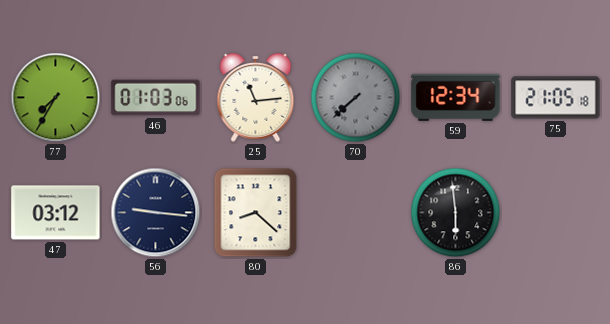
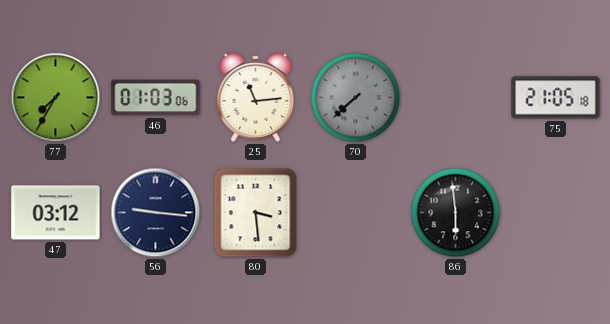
59: 12:34 -> none (456, 97)
80: 8:22 -> 3:29 (256, 213)
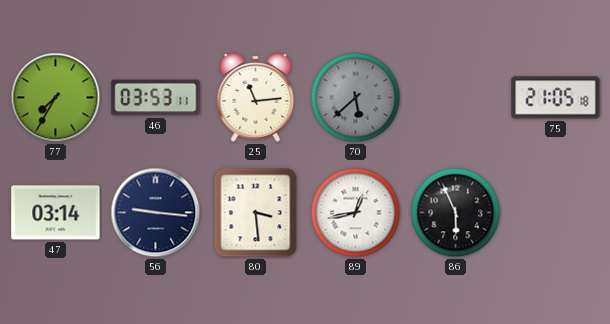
46: 01:03 -> 03:53 (156, 98)
70: 7:38 -> 5:38 (356, 98)
47: 03:12 -> 03:14 (56, 213)
89: none -> 12:43 (356, 213)
86: 5:59 -> 5:56 (456, 213)
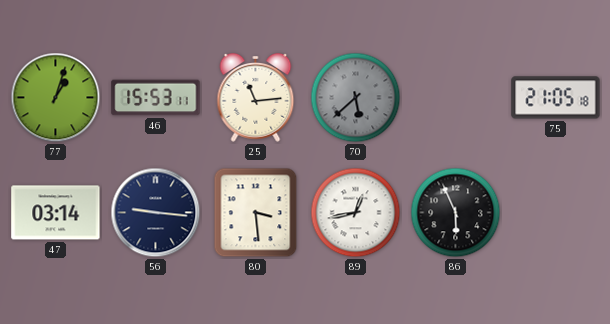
77: 7:35 -> 1:03 (56, 98)
46: 03:53 -> 15:53 (156, 98)
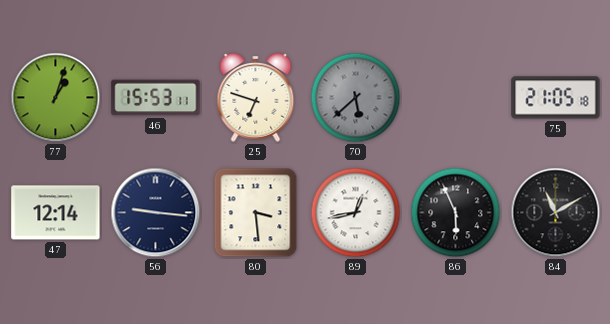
25: 11:14 -> 6:48 (256, 97)
47: 03:14 -> 12:14 (56, 213)
84: none -> 11:10 (556, 213)
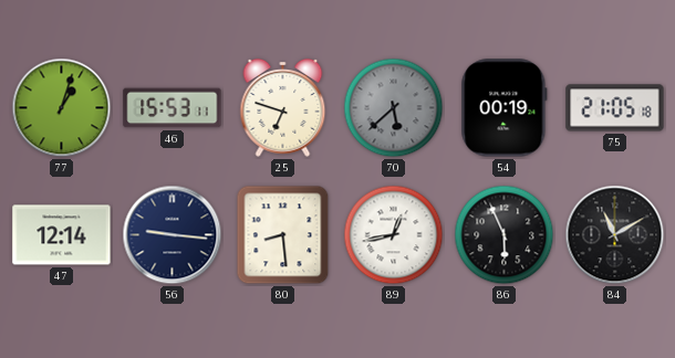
54: none -> 00:19 (505, 108)
80: 3:29 -> 8:29 (283, 235)
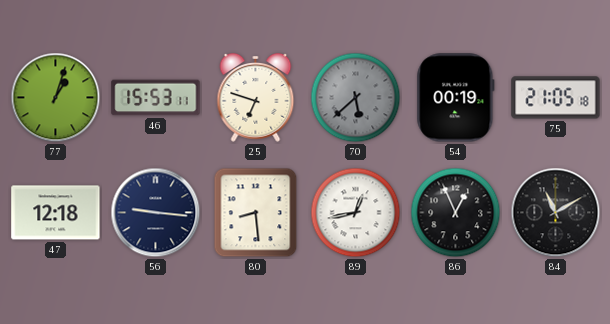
47: 12:14 -> 12:18 (56, 213)
86: 5:56 -> 12:56 (456, 213)
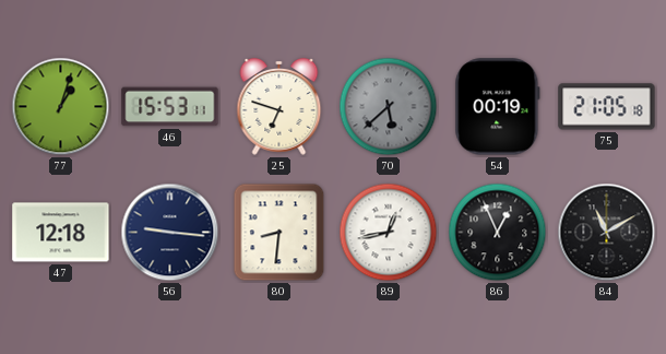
80: 8:29 -> 8:31 (280, 233)
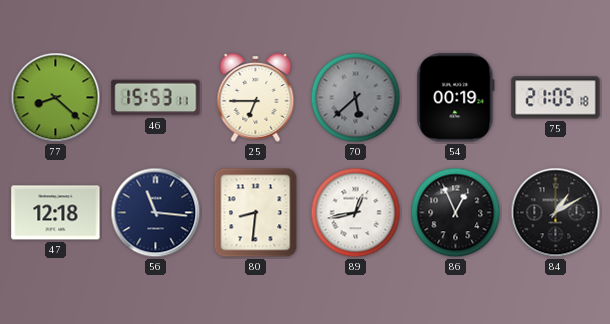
77: 1:03 -> 8:22 (56, 98)
25: 6:48 -> 6:45 (256, 97)
56: 9:16 -> 11:16 (156, 213)
84: 11:10 -> 1:10 (556, 213)
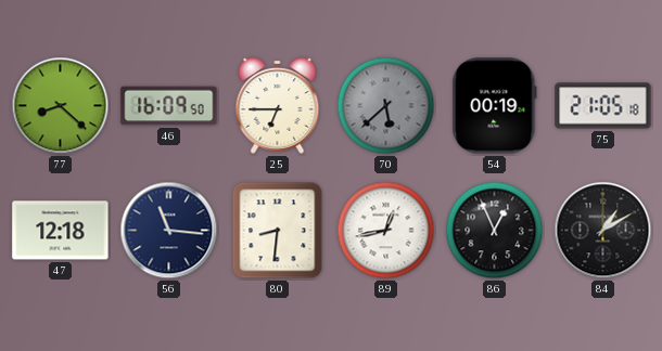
46: 15:53 -> 16:09 (169, 106)
